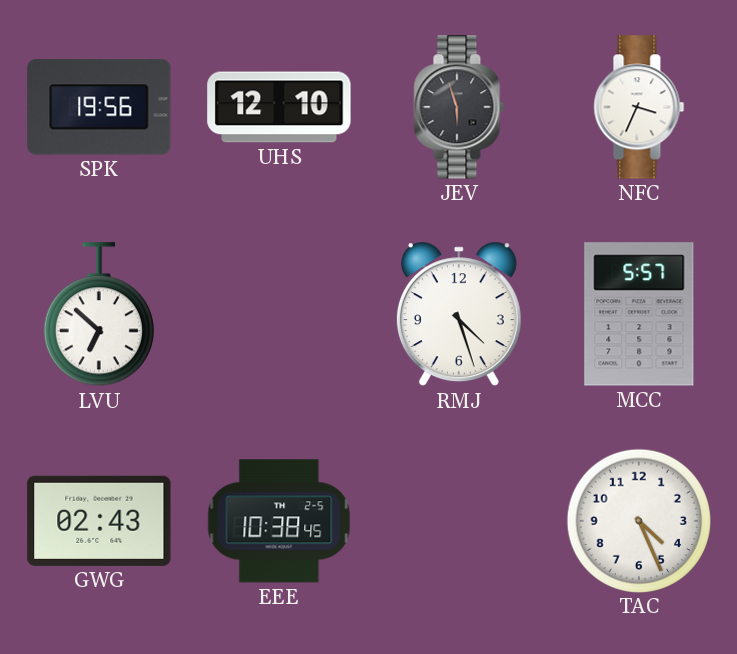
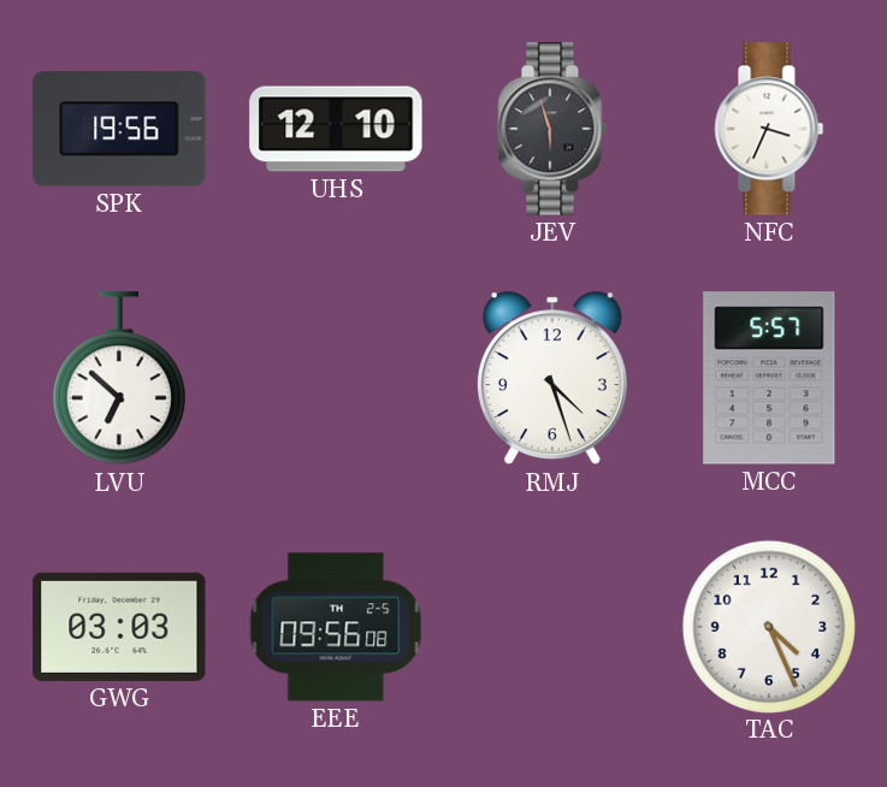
GWG: 02:43 -> 03:03 (119, 627)
EEE: 10:38 -> 09:56 (336, 627)
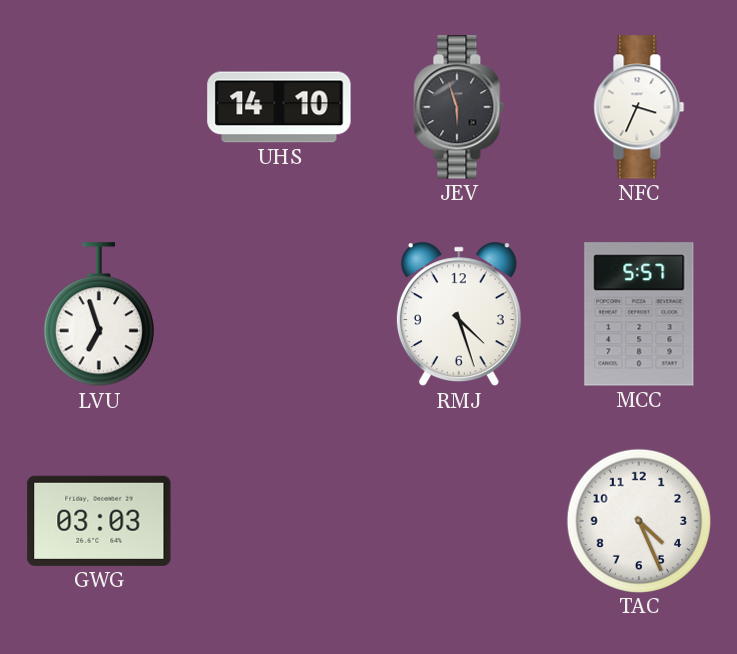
SPK: 19:56 -> none (119, 129)
UHS: 12:10 -> 14:10 (279, 107)
LVU: 6:52 -> 6:57 (99, 315)
EEE: 09:56 -> none (336, 627)
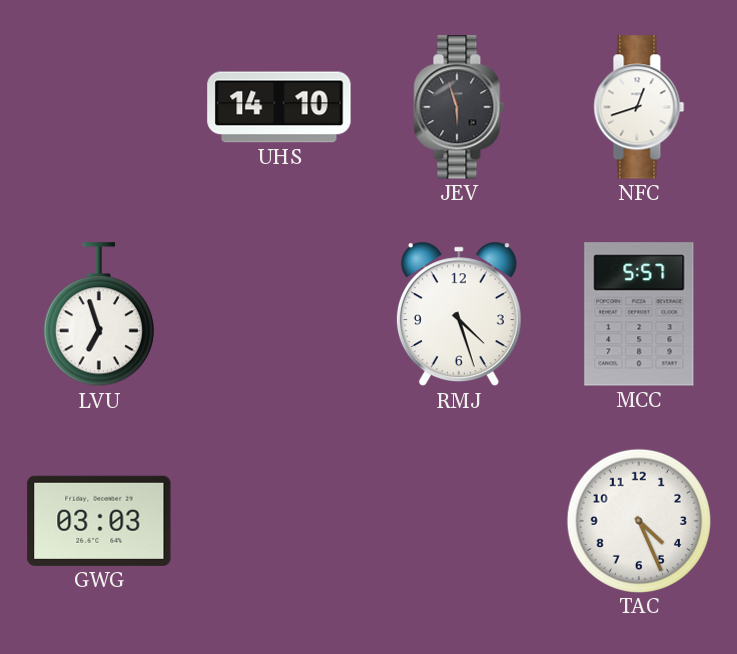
NFC: 3:34 -> 12:42 (639, 107)
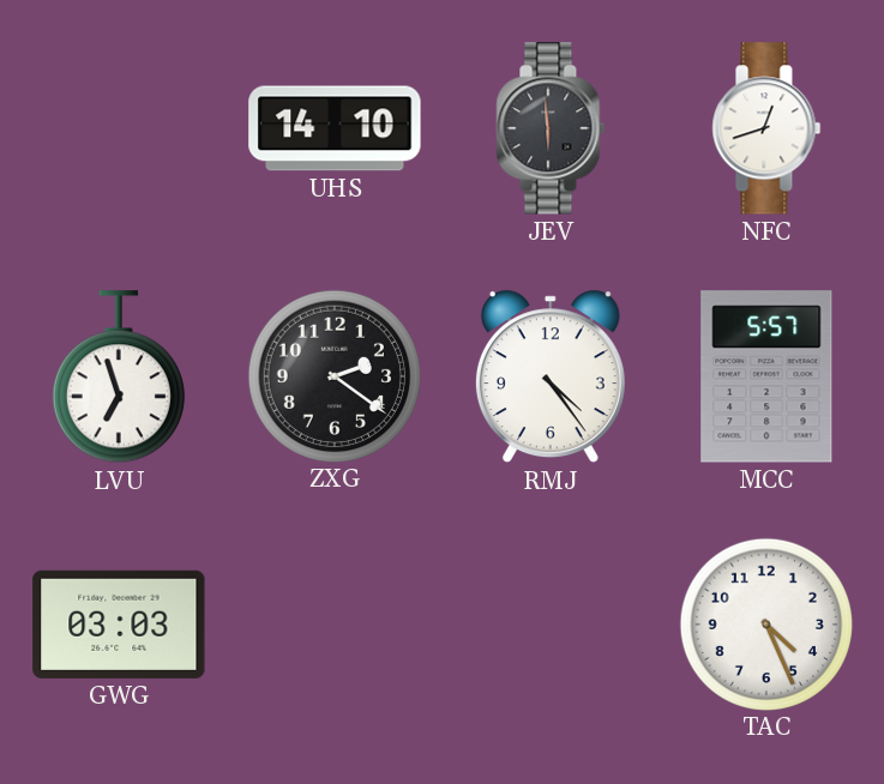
JEV: 5:57 -> 5:59 (551, 128)
ZXG: none -> 2:21 (333, 375)
RMJ: 4:27 -> 4:24 (551, 376)
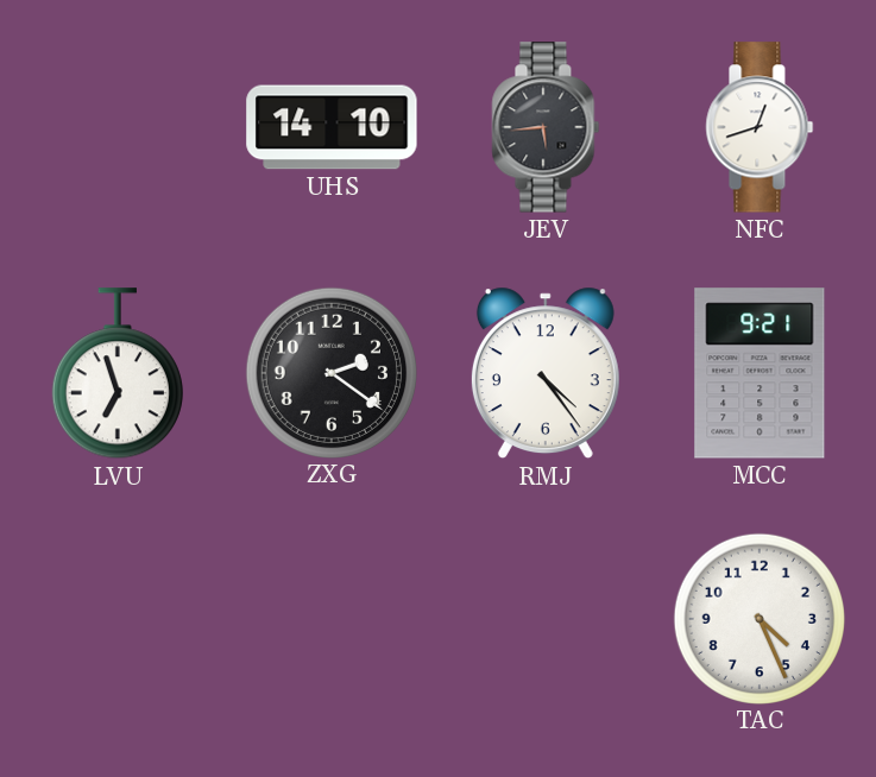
JEV: 5:59 -> 5:44 (546, 127)
MCC: 5:57 -> 9:21 (760, 373)
GWG: 03:03 -> none (119, 625)
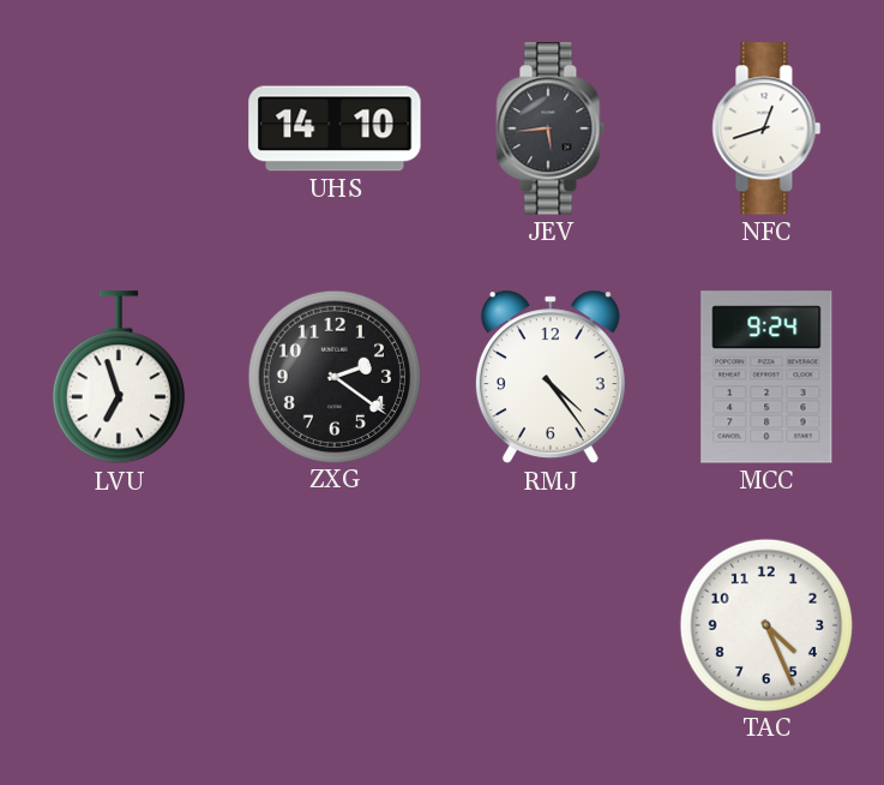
MCC: 9:21 -> 9:24 (766, 377)
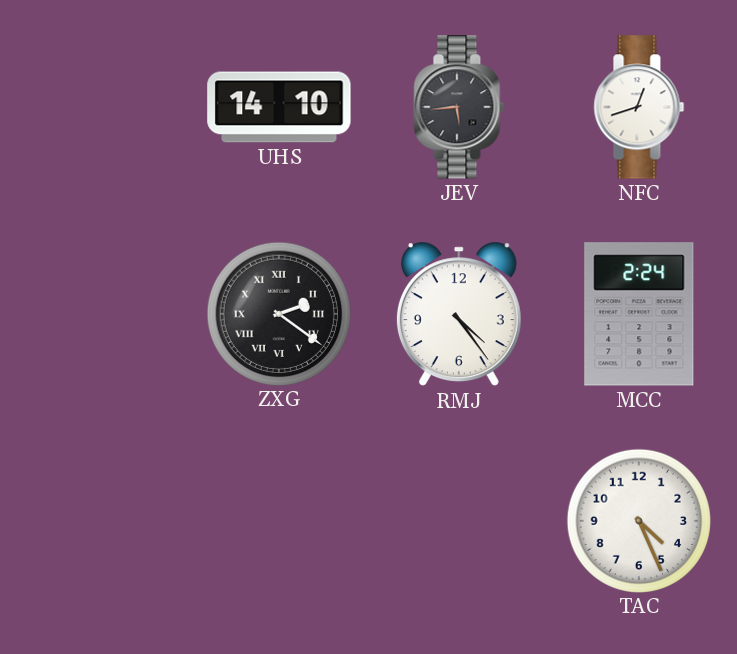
LVU: 6:57 -> none (119, 378)
ZXG numerals: Arabic -> Roman (278, 313)
MCC: 9:24 -> 2:24 (639, 314)
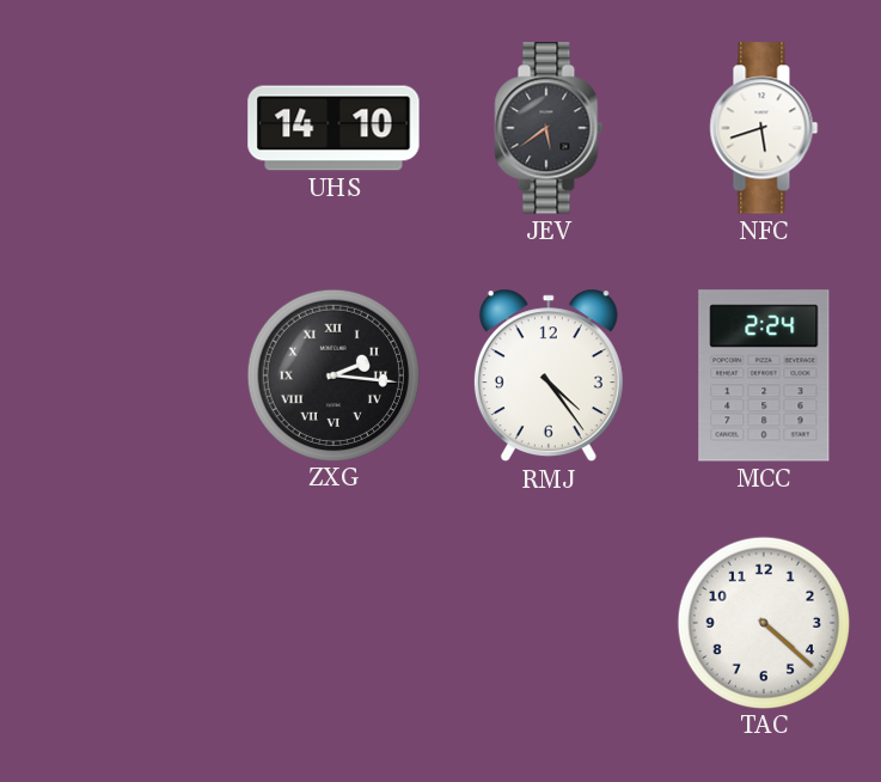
JEV: 5:44 -> 5:39 (549, 128)
NFC: 12:42 -> 5:42 (764, 128)
ZXG: 2:21 -> 2:16 (332, 374)
TAC: 4:26 -> 4:22 (763, 622)
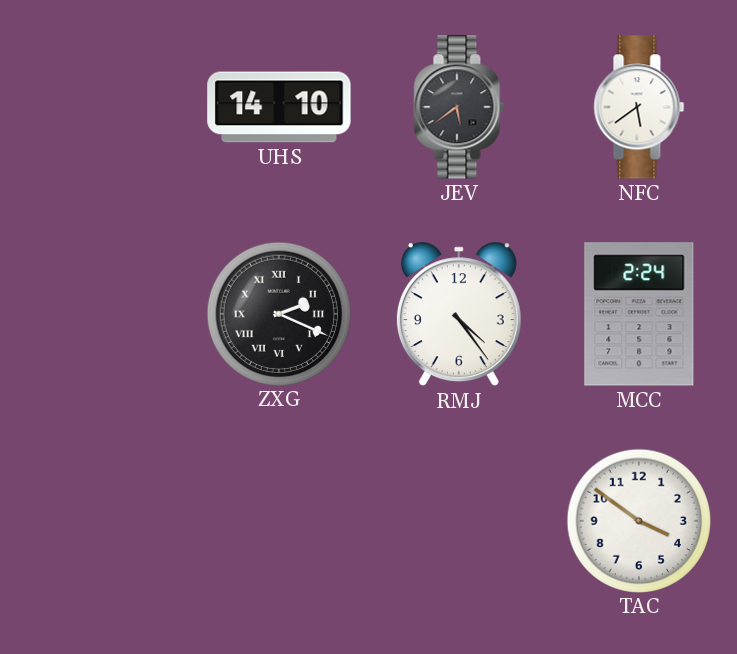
NFC: 5:42 -> 5:39 (639, 107)
ZXG: 2:16 -> 2:19 (278, 313)
TAC: 4:22 -> 3:51 (638, 520)
